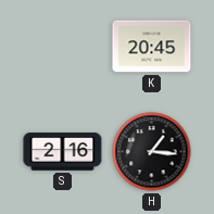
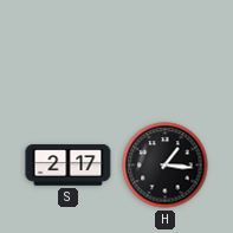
K: 20:45 -> none (152, 47)
S: 2:16 -> 2:17 (69, 166)
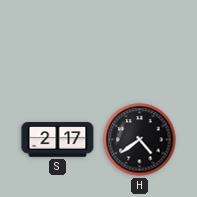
H: 1:16 -> 4:39 (140, 140)
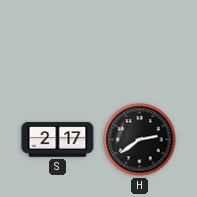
H: 4:39 -> 2:39 (140, 140)
